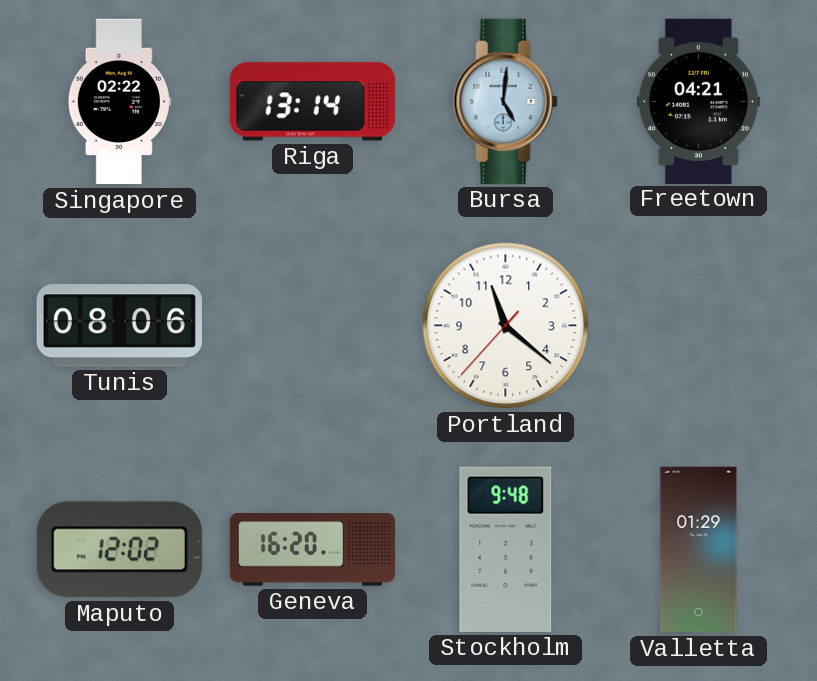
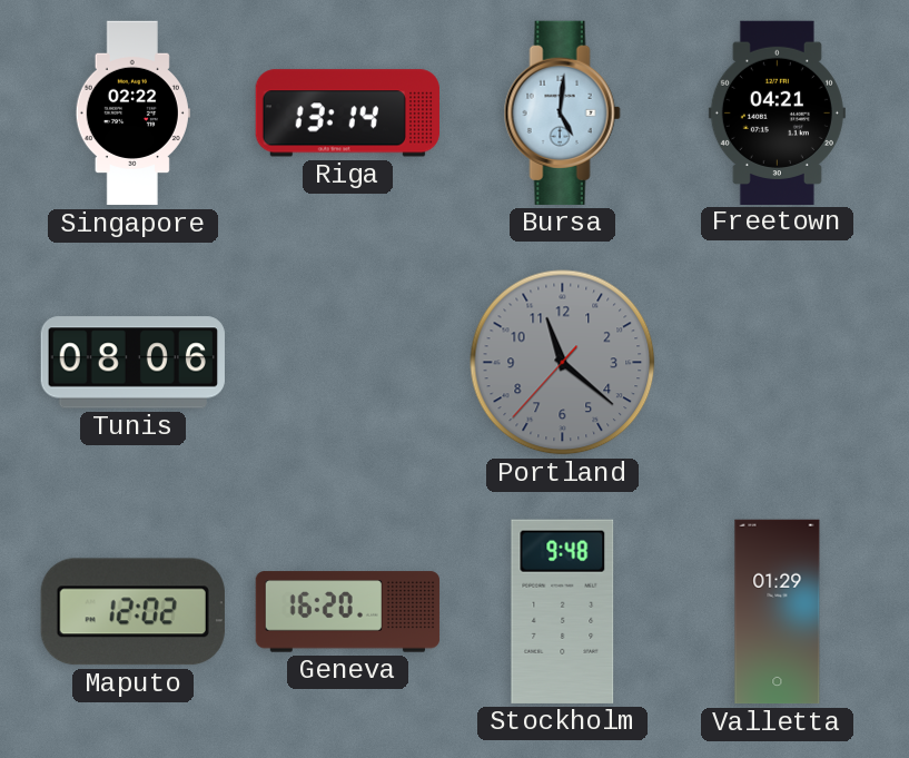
Portland dial: white -> grey (563, 363)
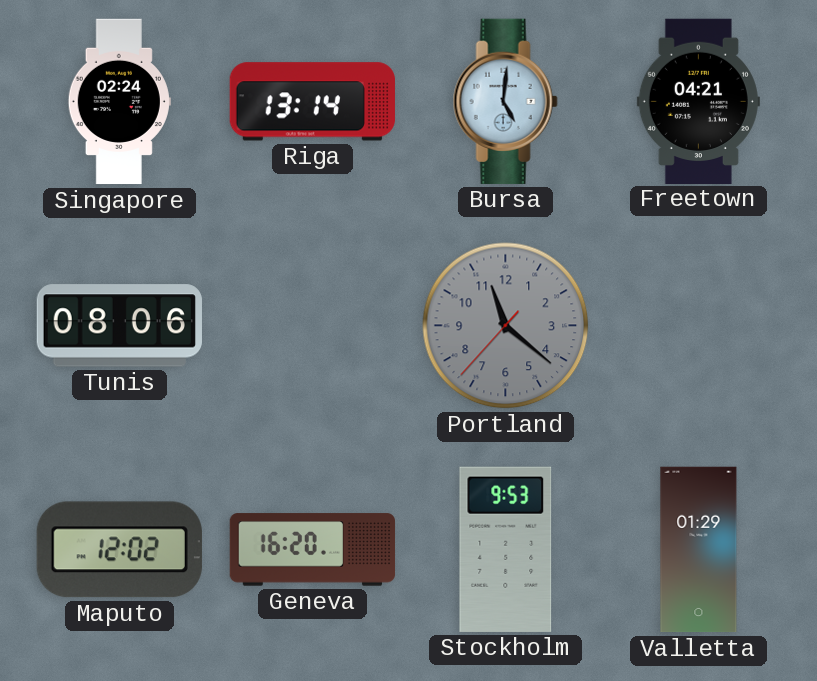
Singapore: 02:22 -> 02:24 (119, 102)
Stockholm: 9:48 -> 9:53 (506, 549)
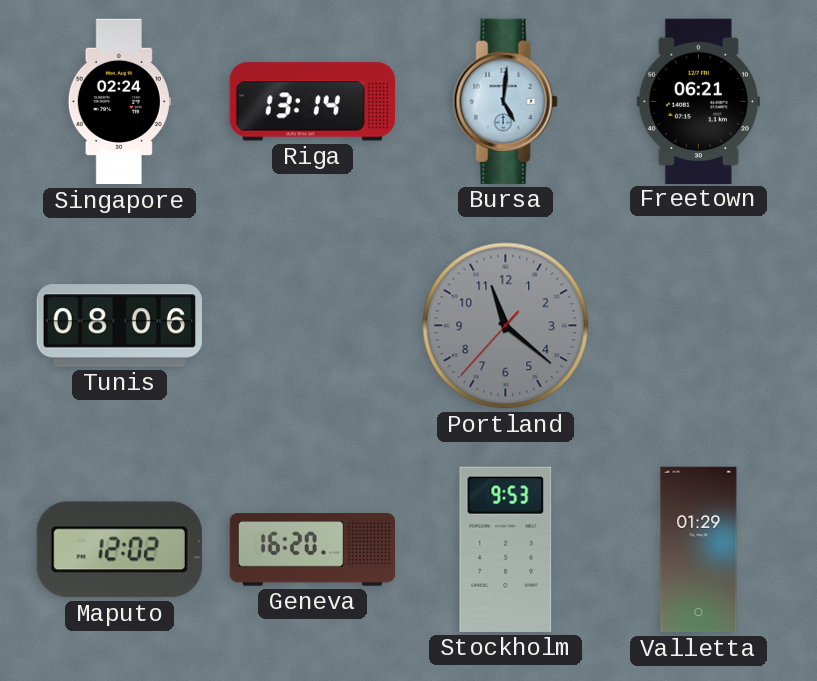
Freetown: 04:21 -> 06:21 (698, 101)
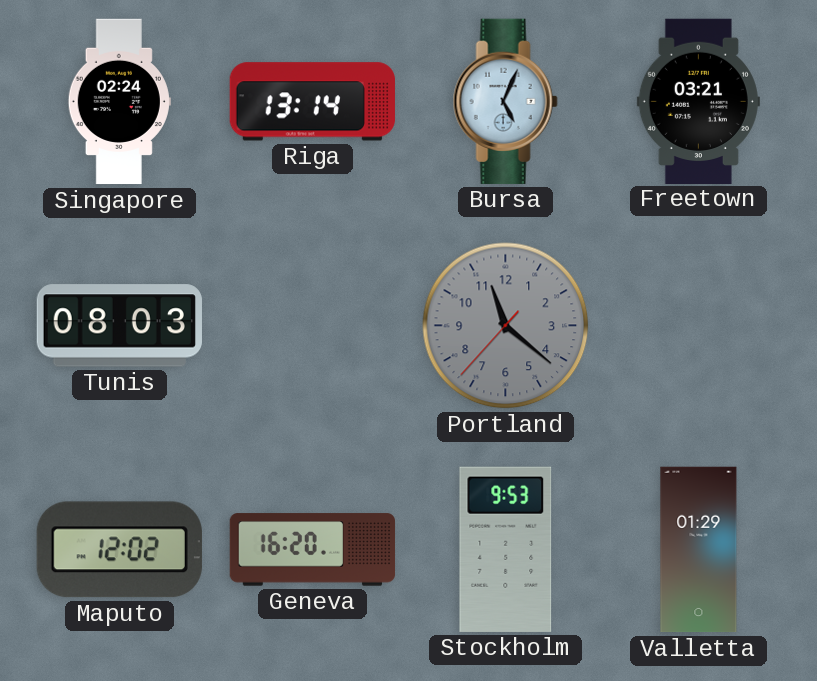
Bursa: 5:01 -> 5:04 (505, 101)
Freetown: 06:21 -> 03:21 (698, 101)
Tunis: 08:06 -> 08:03 (119, 326)
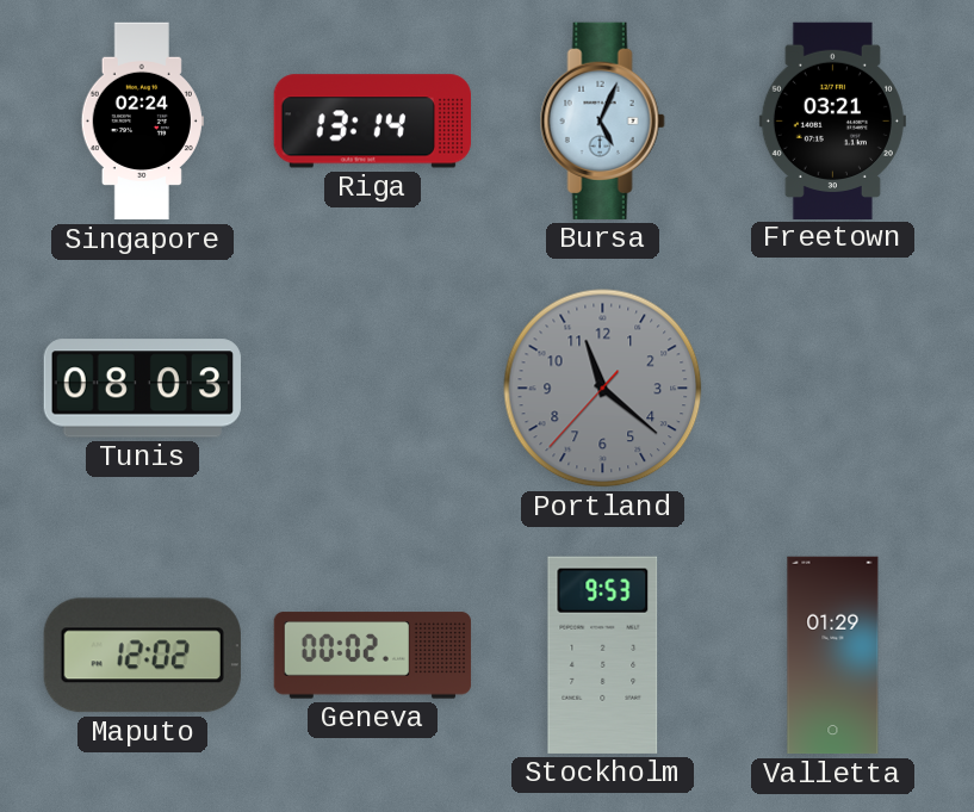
Geneva: 16:20 -> 00:02 (373, 656)
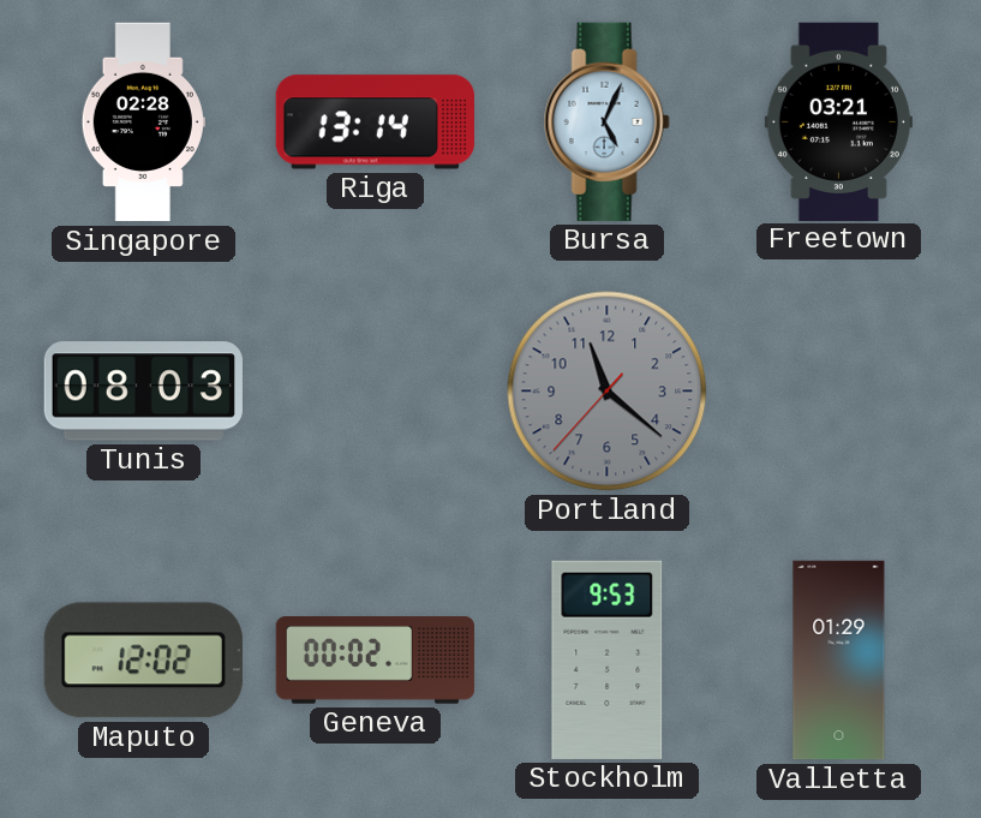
Singapore: 02:24 -> 02:28 (143, 123)
